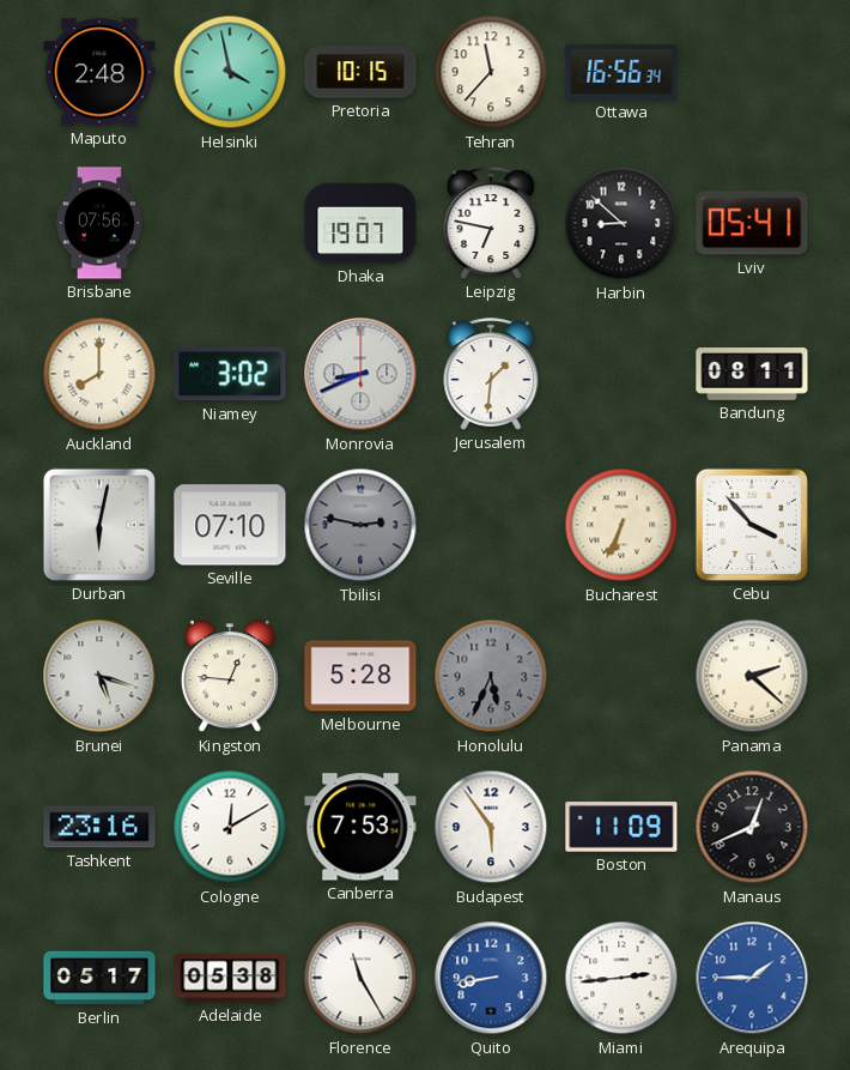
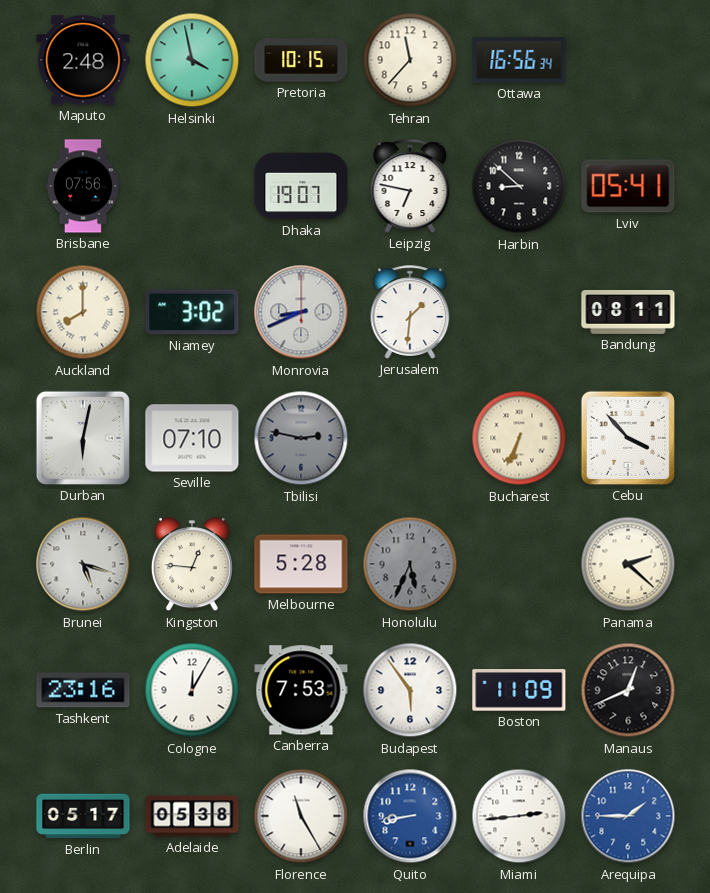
Cologne: 12:10 -> 12:05 (192, 690)
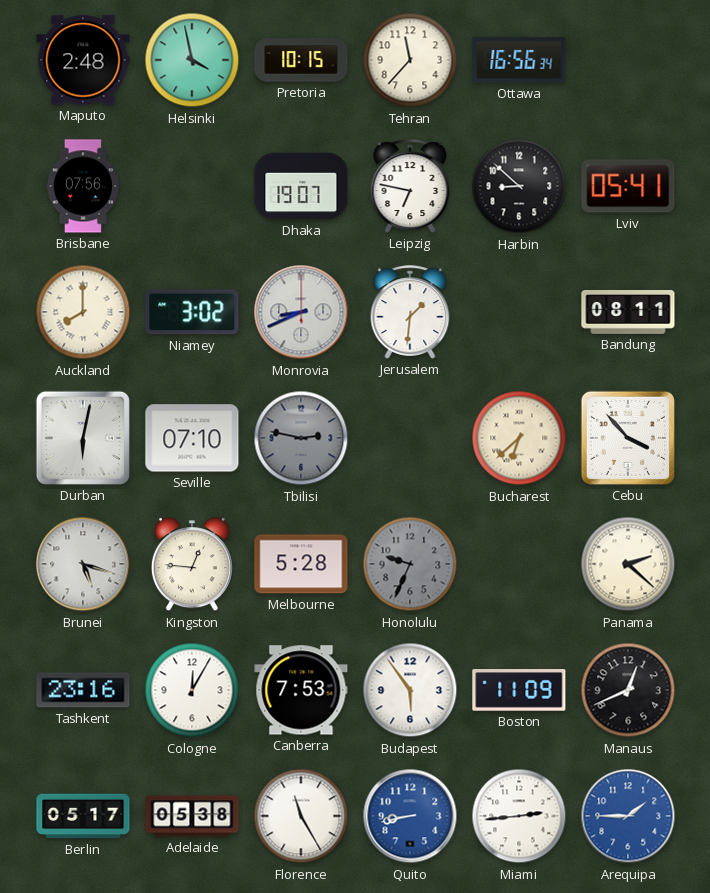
Bucharest: 6:34 -> 6:38 (519, 438)
Honolulu: 5:34 -> 9:34 (410, 564)
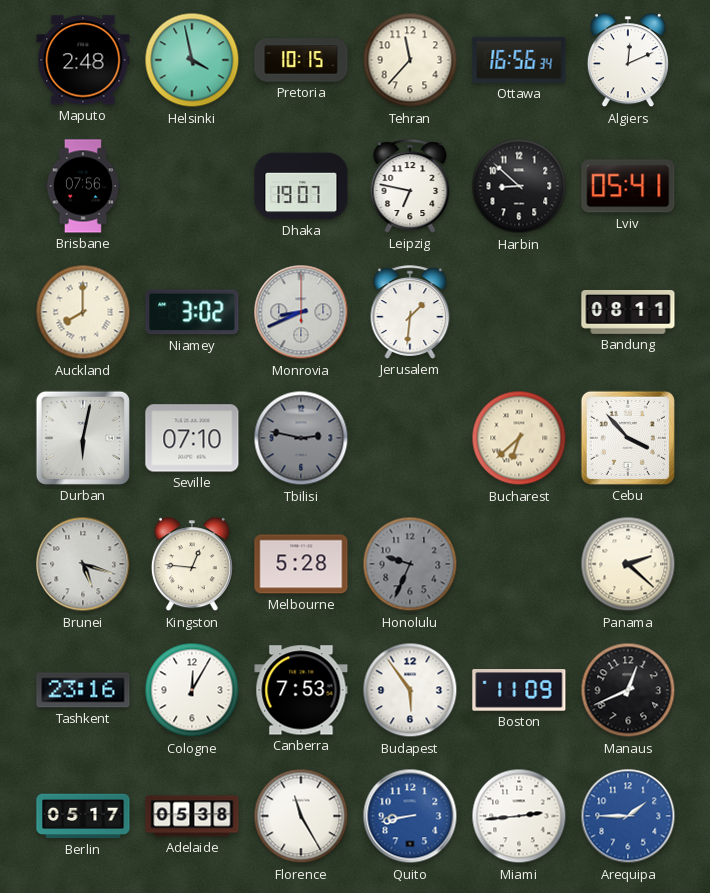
Algiers: none -> 12:11 (628, 61)
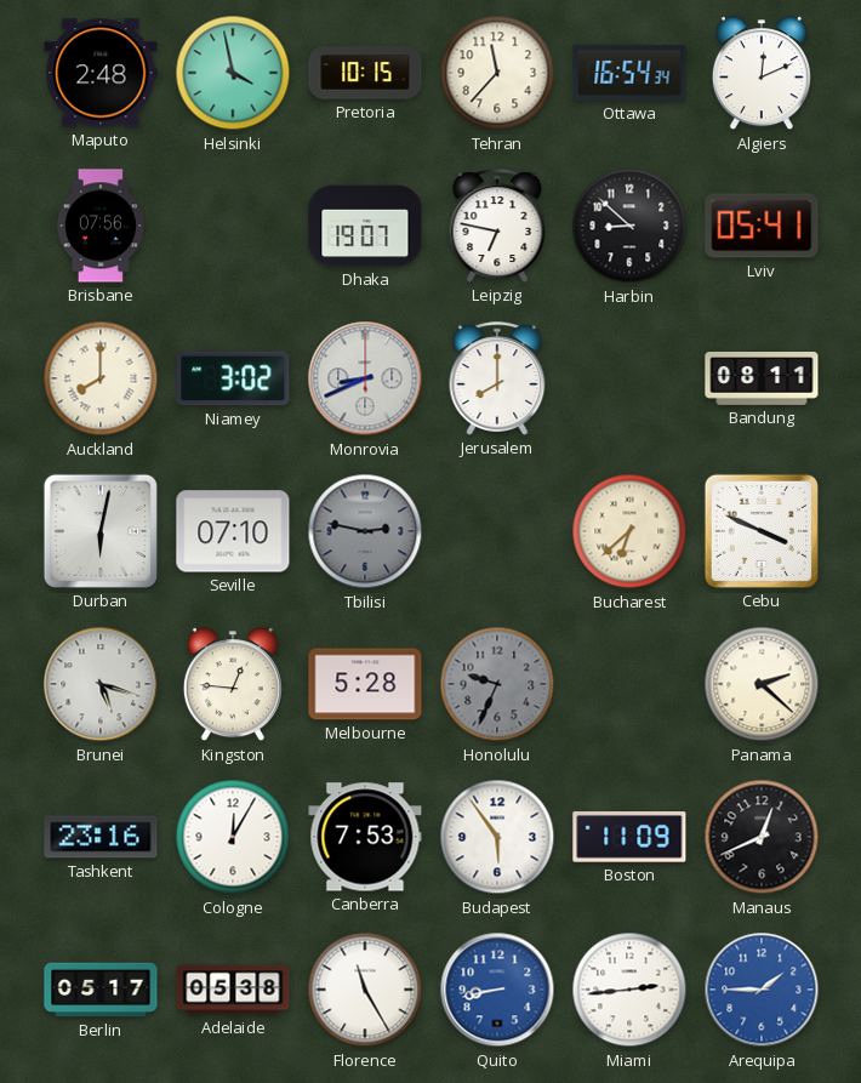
Ottawa: 16:56 -> 16:54 (629, 73)
Jerusalem: 1:31 -> 8:00 (497, 378)
Cebu: 3:53 -> 3:49 (762, 531)
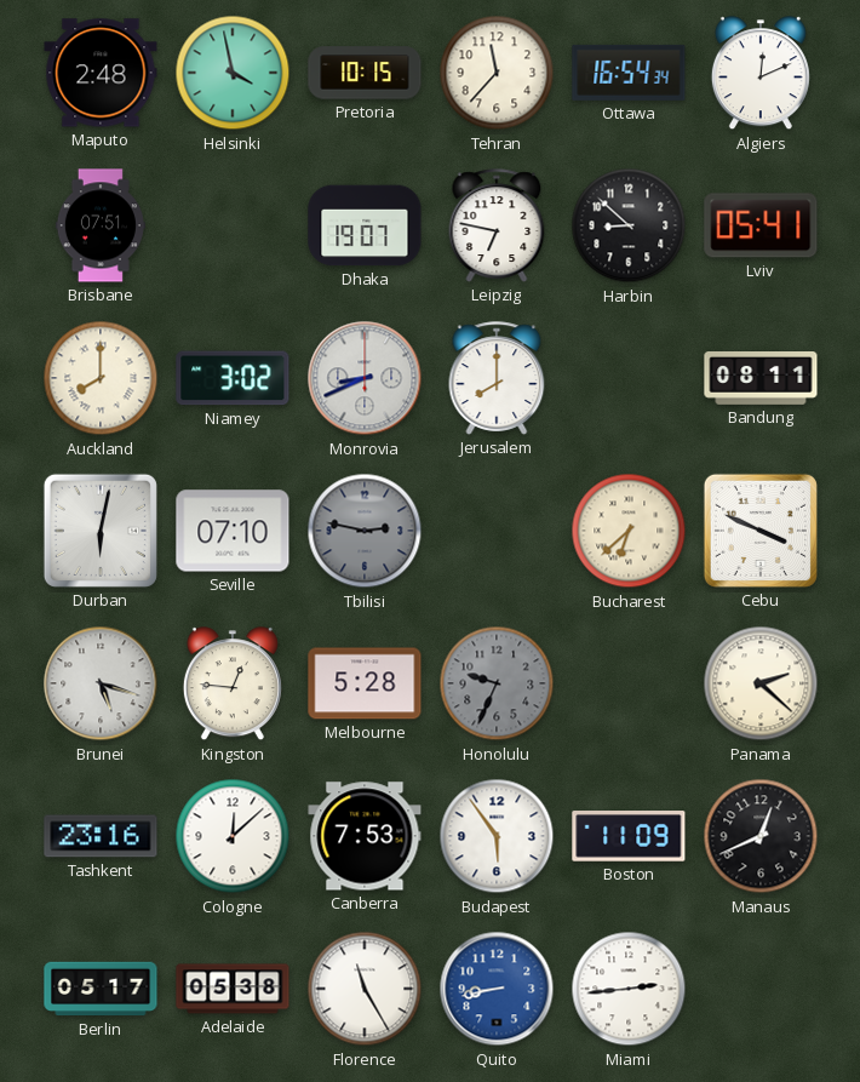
Brisbane: 07:56 -> 07:51 (101, 225)
Cologne: 12:05 -> 12:08 (233, 836)
Arequipa: 1:45 -> none (762, 990)
